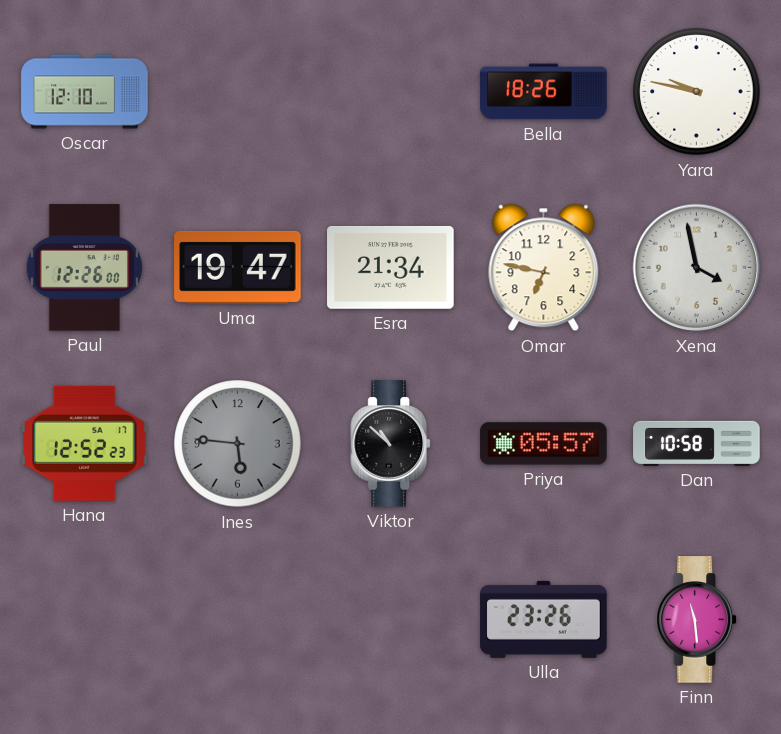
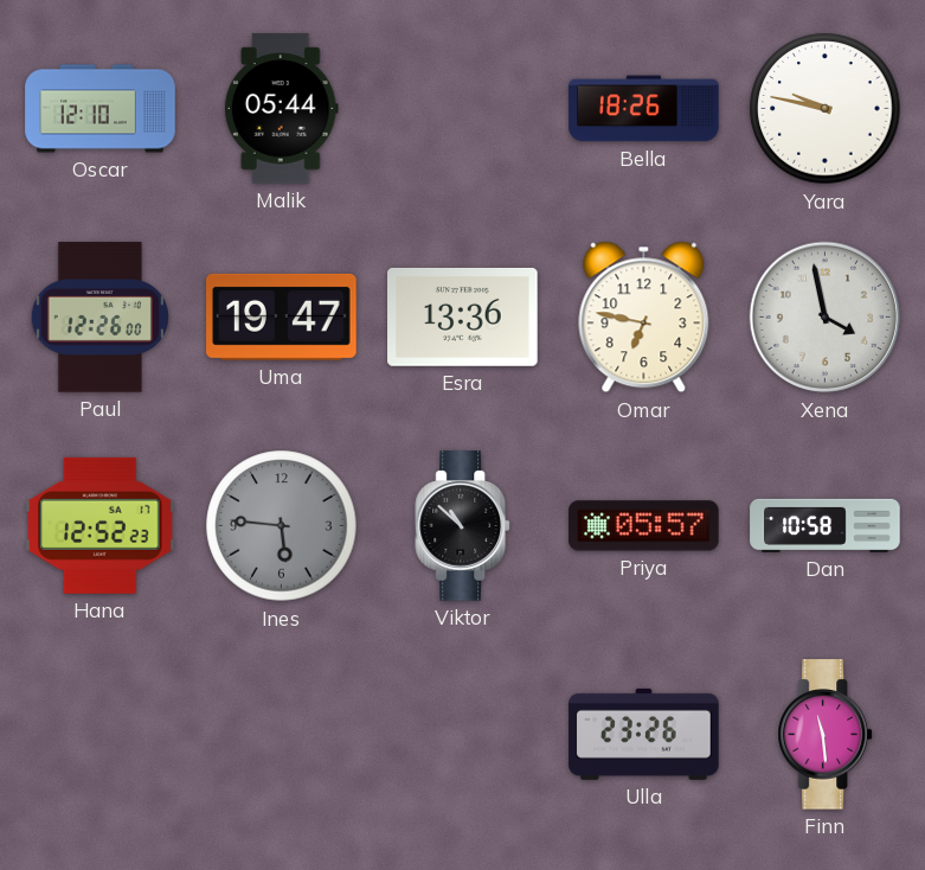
Malik: none -> 05:44 (281, 109)
Esra: 21:34 -> 13:36 (463, 316)
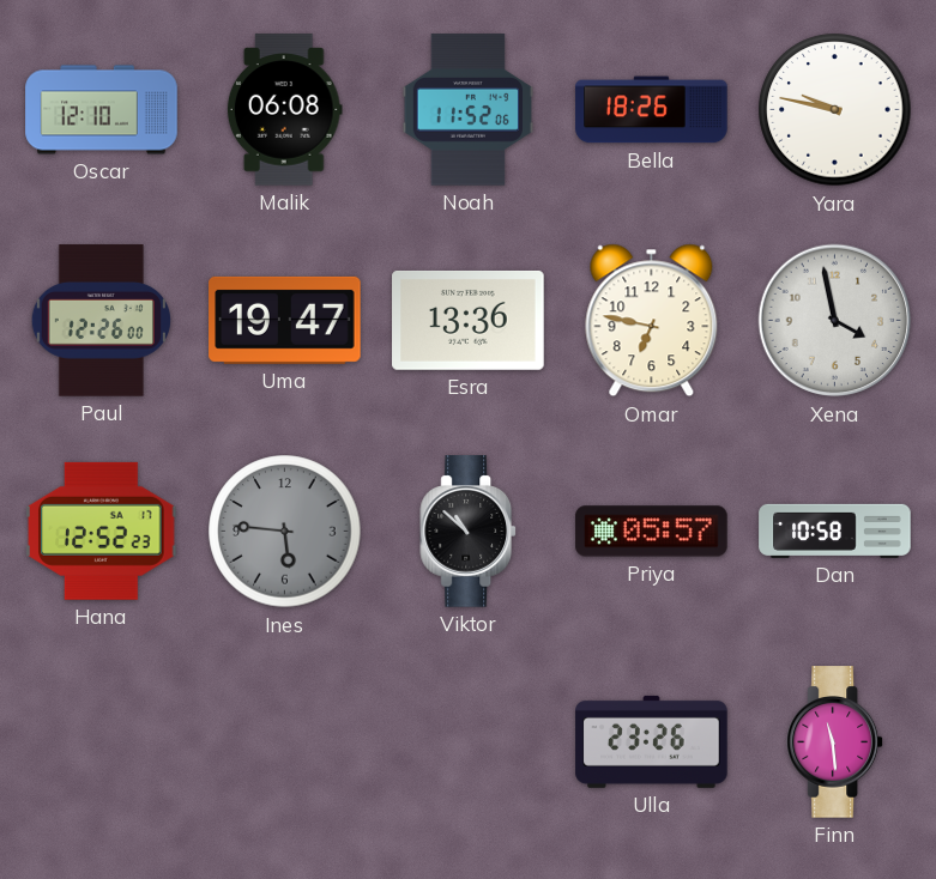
Malik: 05:44 -> 06:08 (284, 110)
Noah: none -> 11:52 (469, 110)
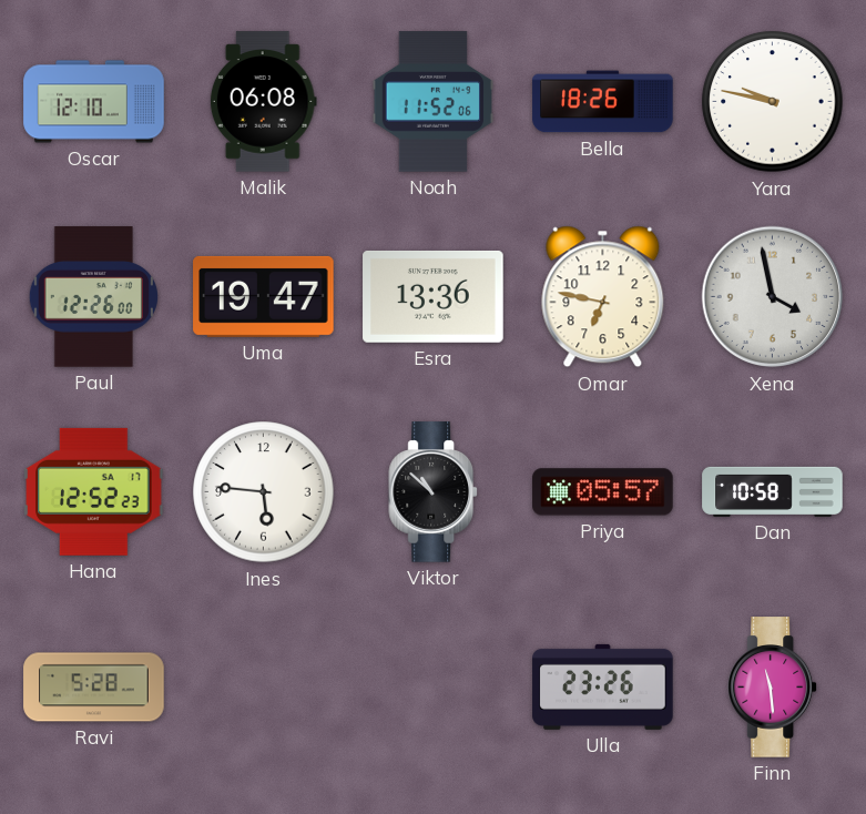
Ines dial: grey -> white (264, 492)
Ravi: none -> 5:28 (94, 688)
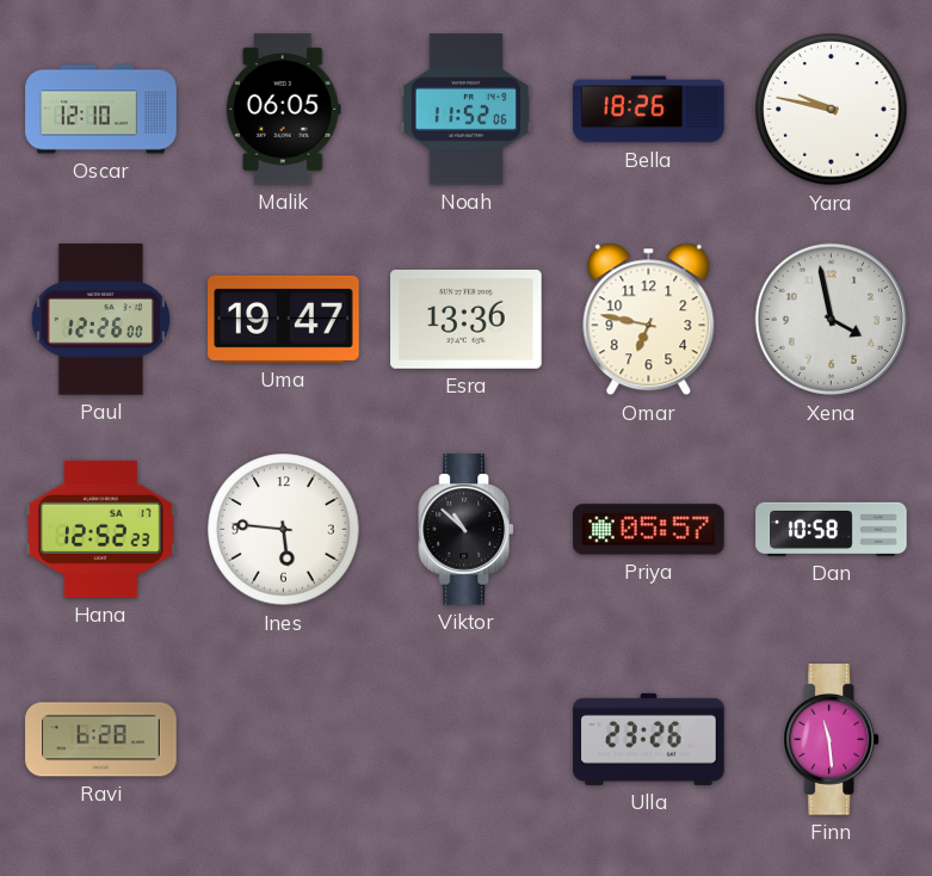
Malik: 06:08 -> 06:05 (283, 110)
Ravi: 5:28 -> 6:28 (101, 740)
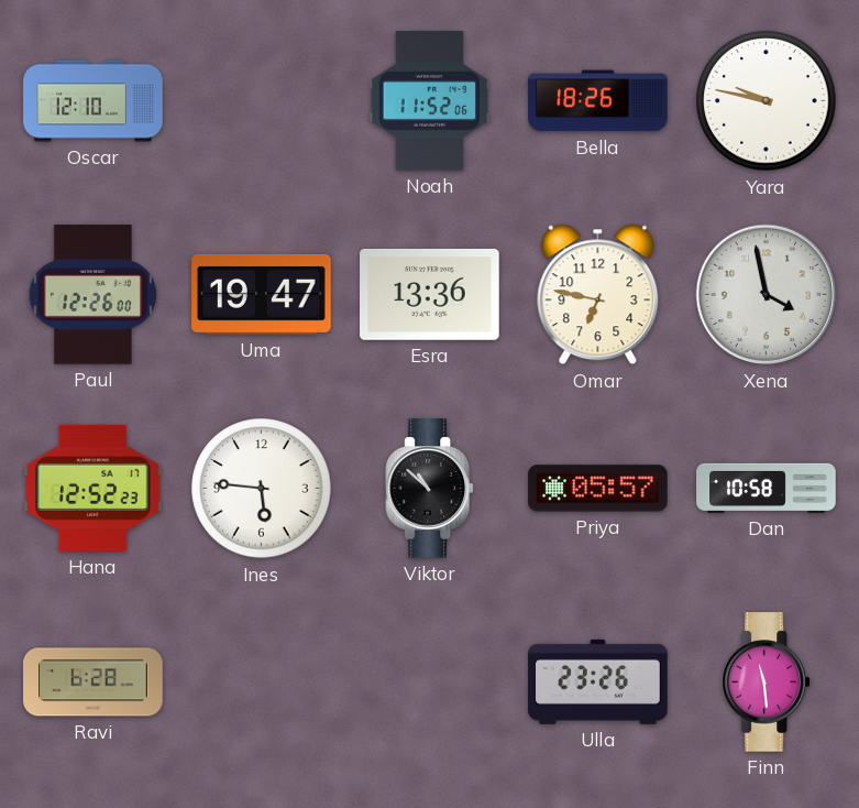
Malik: 06:05 -> none (283, 110)
